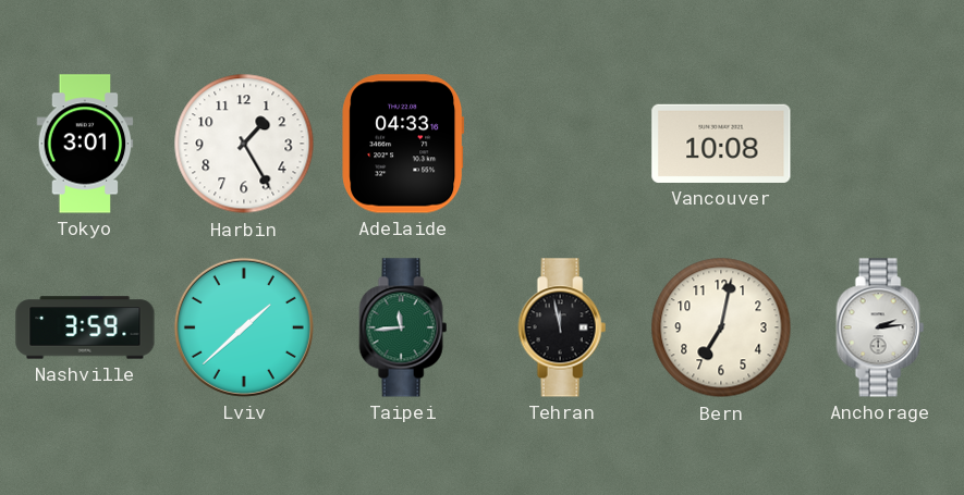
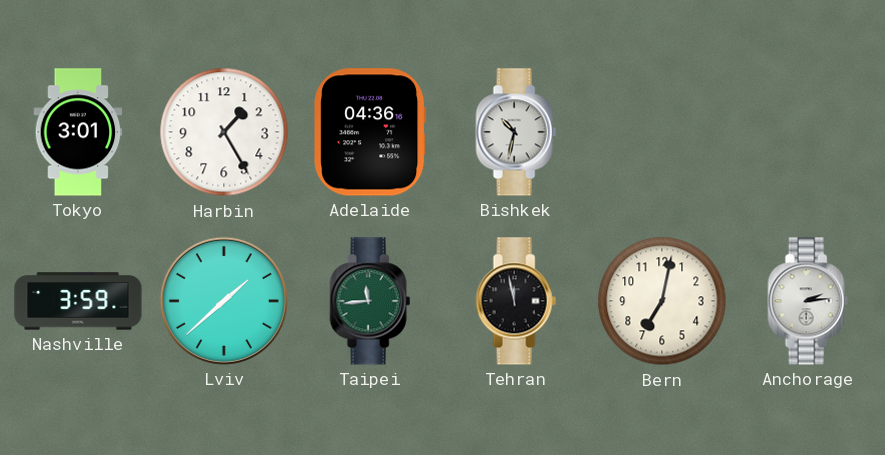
Adelaide: 04:33 -> 04:36 (370, 132)
Bishkek: none -> 10:32 (516, 132)
Vancouver: 10:08 -> none (721, 144)
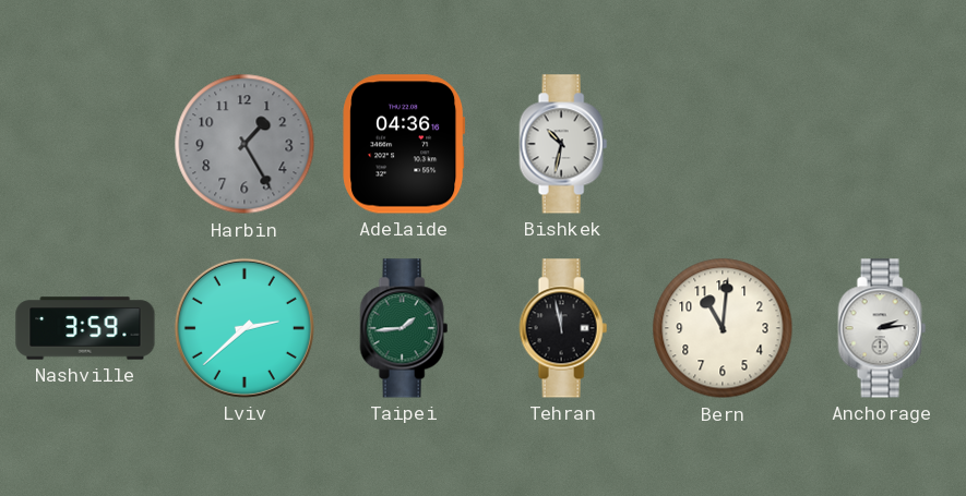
Tokyo: 3:01 -> none (78, 132)
Harbin dial: white -> grey (245, 144)
Lviv: 1:38 -> 2:38 (245, 328)
Taipei: 11:44 -> 1:44 (404, 328)
Bern: 7:02 -> 11:01 (723, 328)
